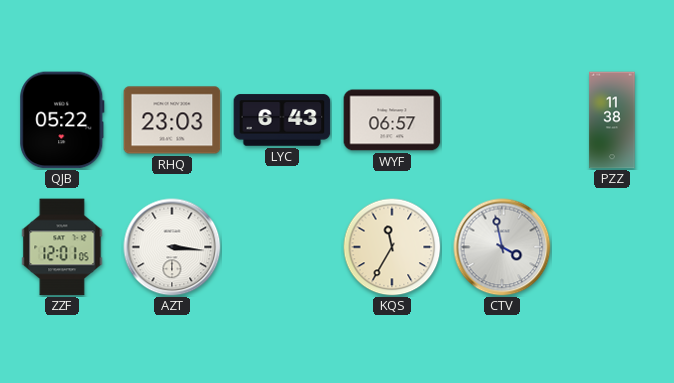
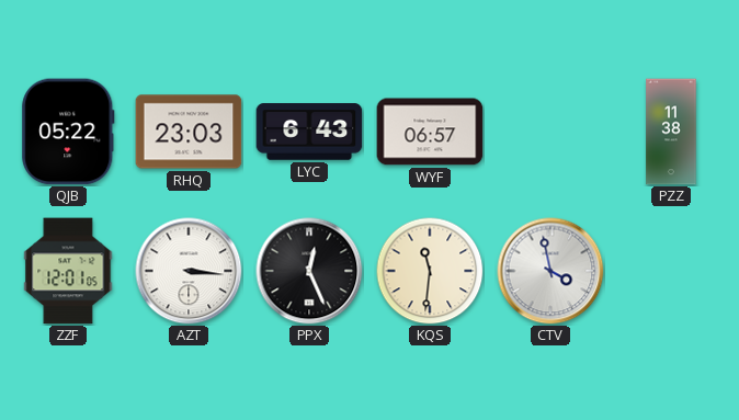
PPX: none -> 12:26 (309, 271)
KQS: 11:35 -> 11:31 (430, 271)
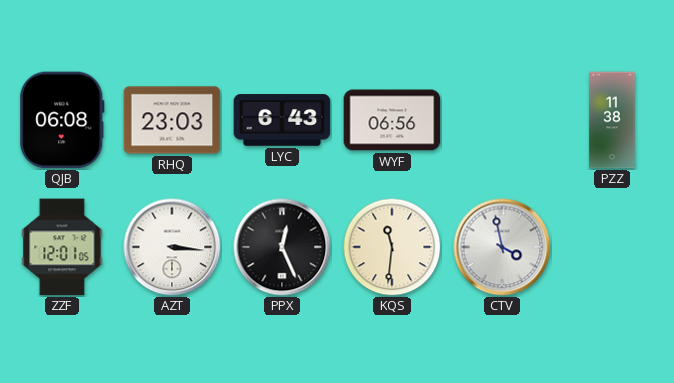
QJB: 05:22 -> 06:08 (62, 120)
WYF: 06:57 -> 06:56 (392, 120)
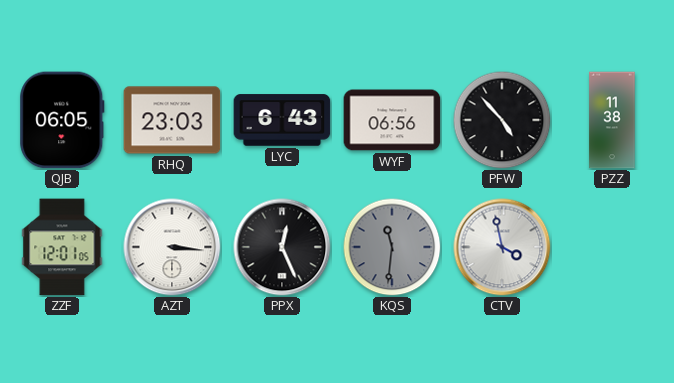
QJB: 06:08 -> 06:05 (62, 120)
PFW: none -> 4:53 (502, 120)
KQS dial: cream -> grey (392, 247)
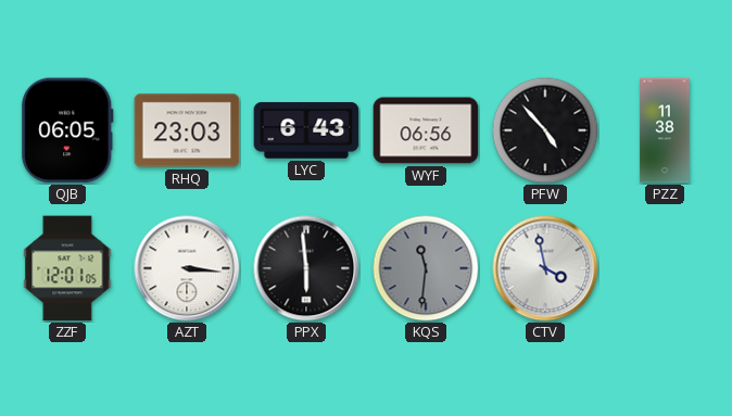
PPX: 12:26 -> 5:59 (306, 268)
